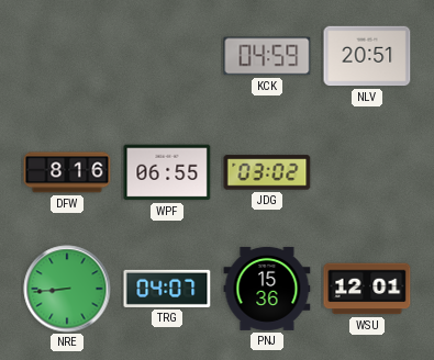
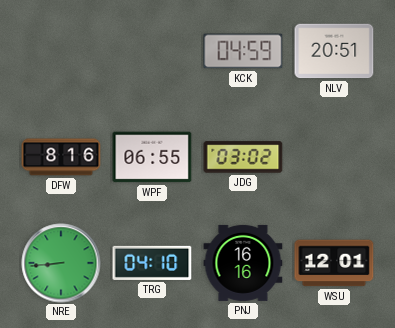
TRG: 04:07 -> 04:10 (152, 263)
PNJ: 15:36 -> 16:16 (243, 263)
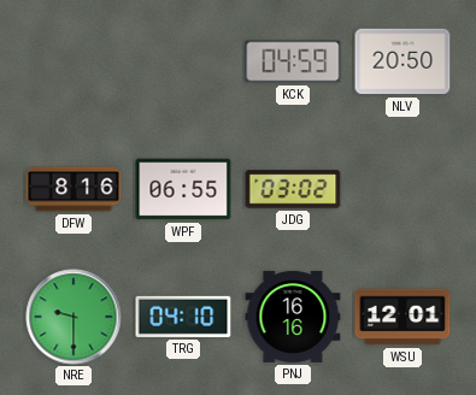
NLV: 20:51 -> 20:50 (402, 61)
NRE: 8:44 -> 9:30 (74, 317)
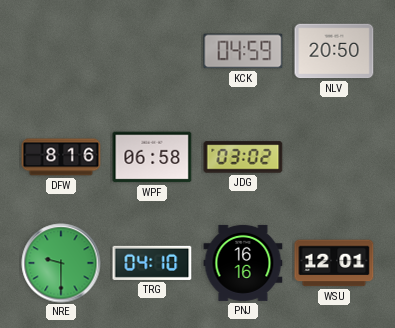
WPF: 06:55 -> 06:58 (152, 157)
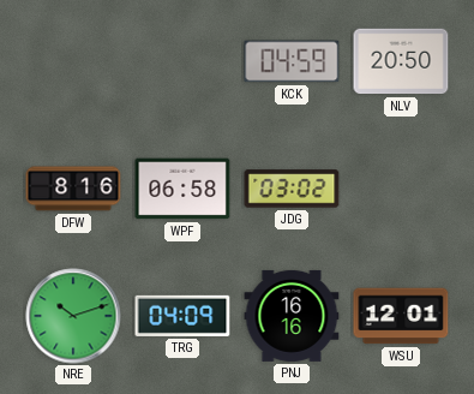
NRE: 9:30 -> 10:12 (73, 316)
TRG: 04:10 -> 04:09 (182, 316)
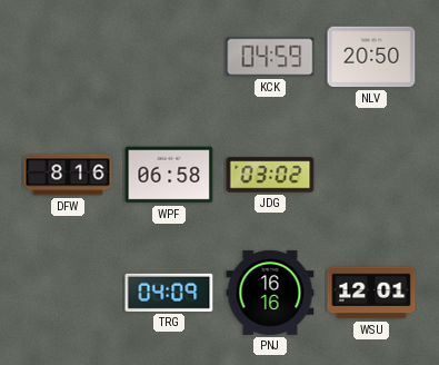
NRE: 10:12 -> none (73, 316)
